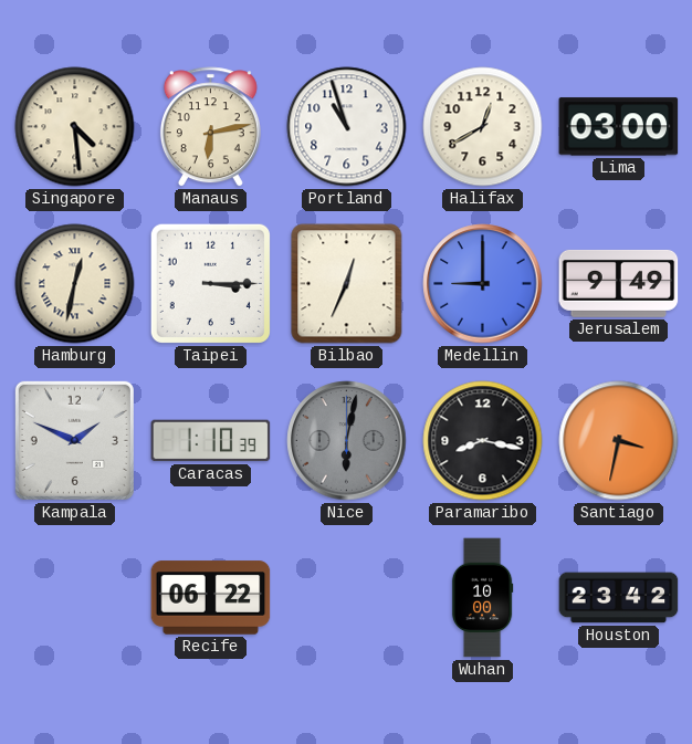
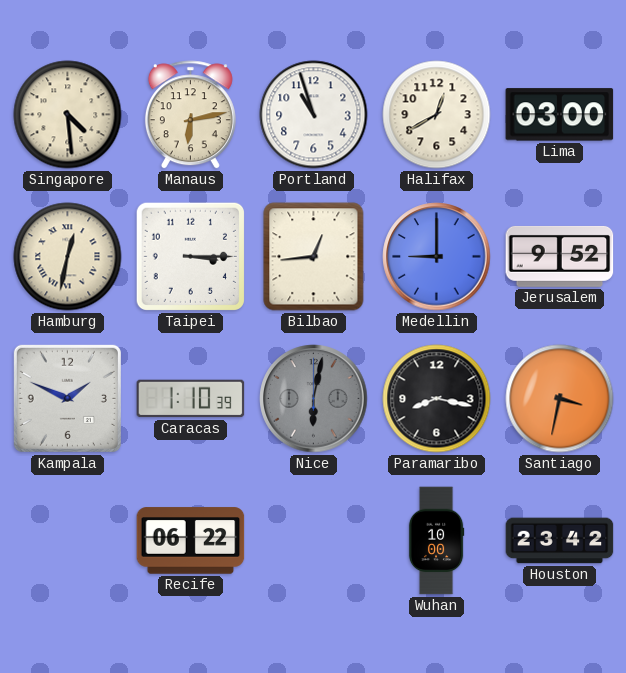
Bilbao: 12:34 -> 12:44 (314, 257)
Jerusalem: 9:49 -> 9:52 (560, 256)
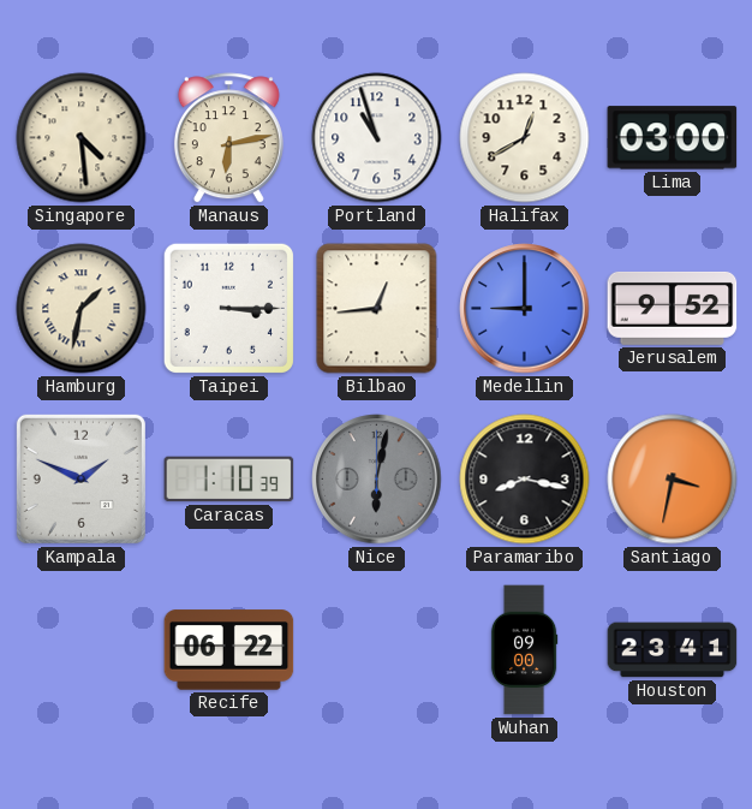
Hamburg: 12:32 -> 1:32 (82, 309)
Wuhan: 10:00 -> 09:00 (524, 650)
Houston: 23:42 -> 23:41 (673, 650)
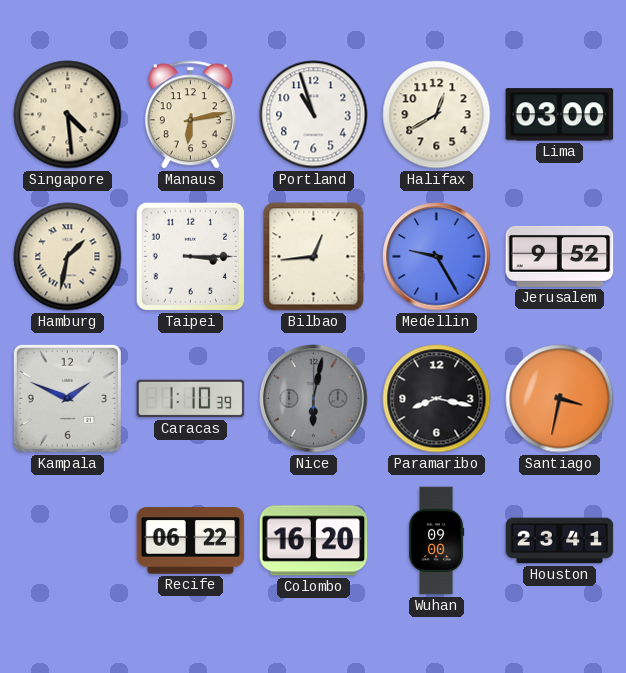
Medellin: 9:00 -> 9:25 (437, 257)
Colombo: none -> 16:20 (314, 541)
